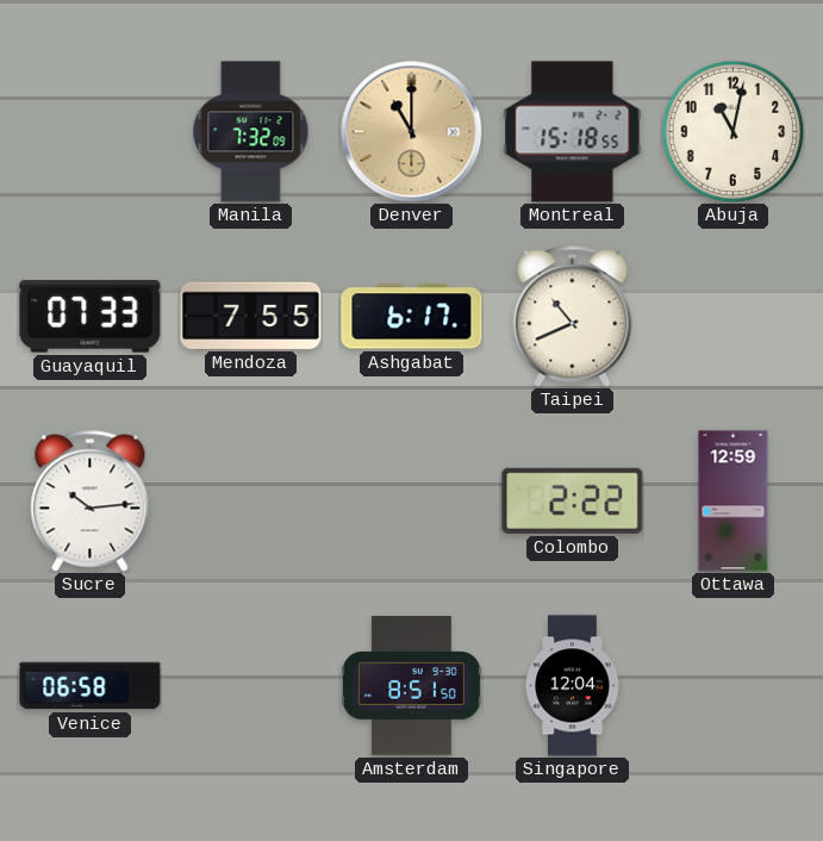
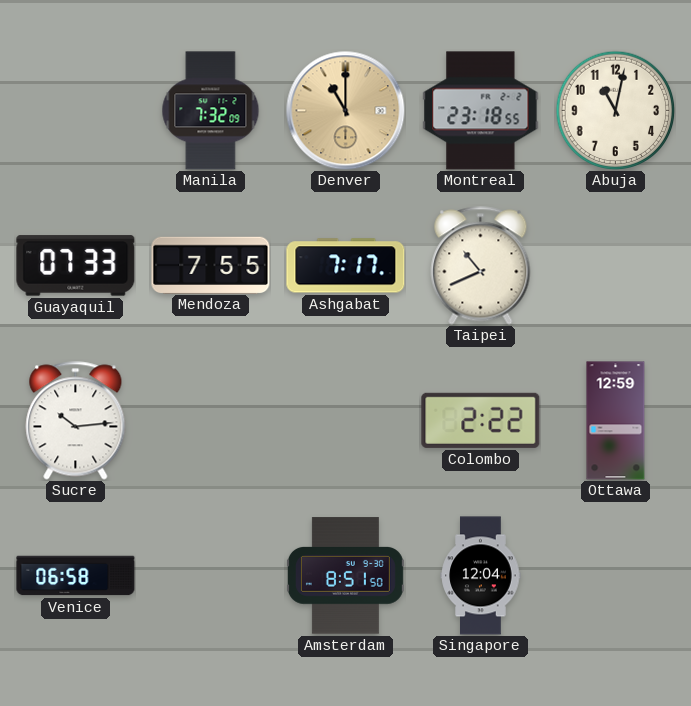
Montreal: 15:18 -> 23:18 (481, 111)
Ashgabat: 6:17 -> 7:17 (346, 266)
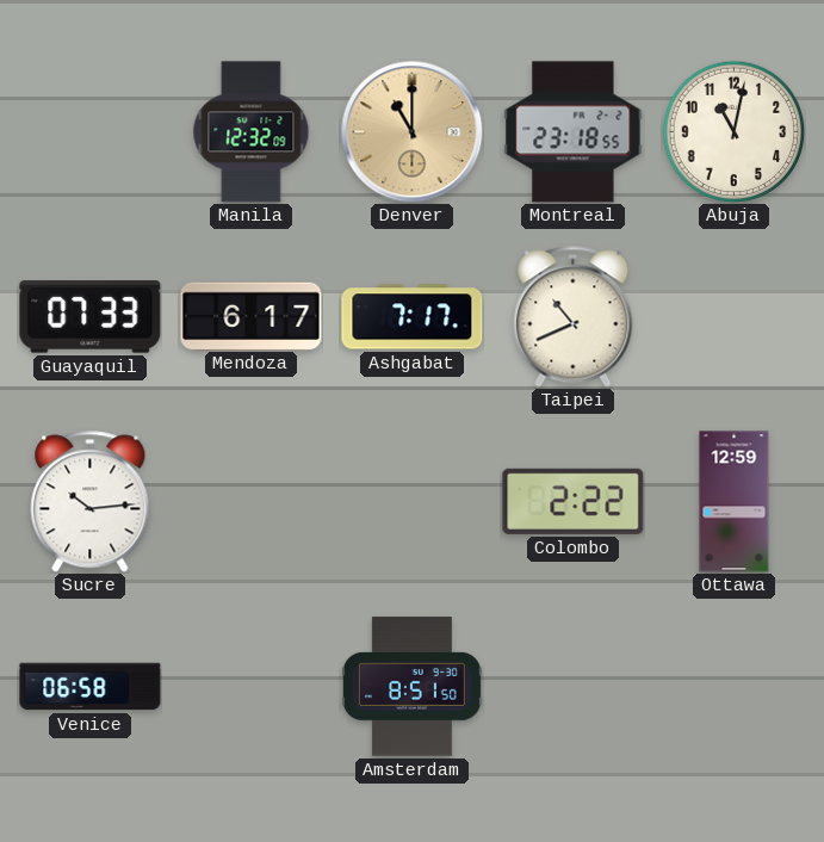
Manila: 7:32 -> 12:32 (252, 132)
Mendoza: 7:55 -> 6:17 (252, 316)
Singapore: 12:04 -> none (481, 576)
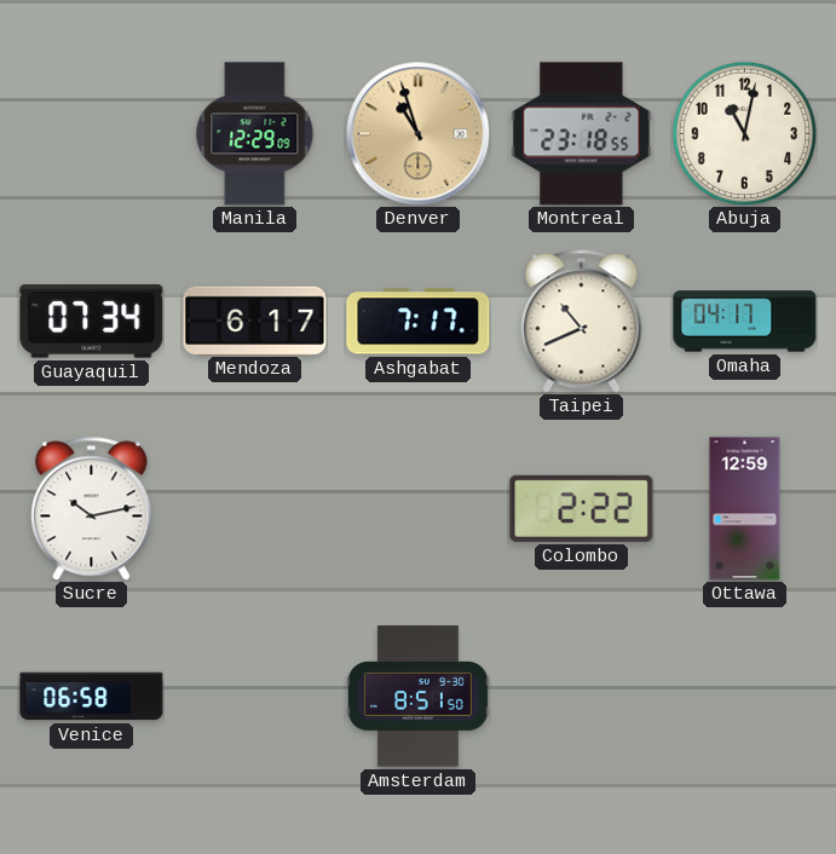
Manila: 12:32 -> 12:29 (255, 134)
Denver: 11:00 -> 10:57 (419, 134)
Guayaquil: 07:33 -> 07:34 (92, 322)
Omaha: none -> 04:17 (745, 322)
Sucre: 10:14 -> 10:13 (92, 509)
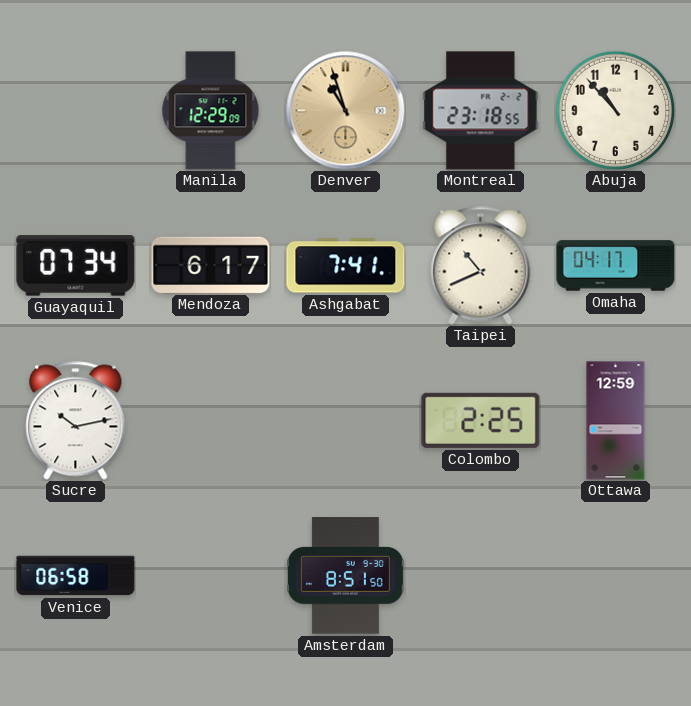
Abuja: 11:02 -> 10:53 (615, 110)
Ashgabat: 7:17 -> 7:41 (346, 266)
Colombo: 2:22 -> 2:25 (481, 420)
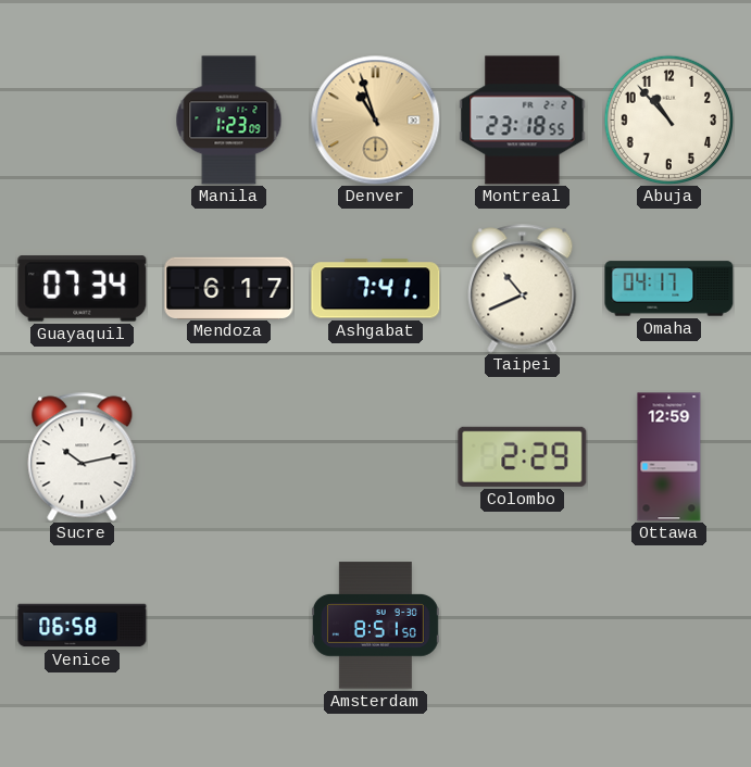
Manila: 12:29 -> 1:23 (229, 121)
Colombo: 2:25 -> 2:29 (523, 456)
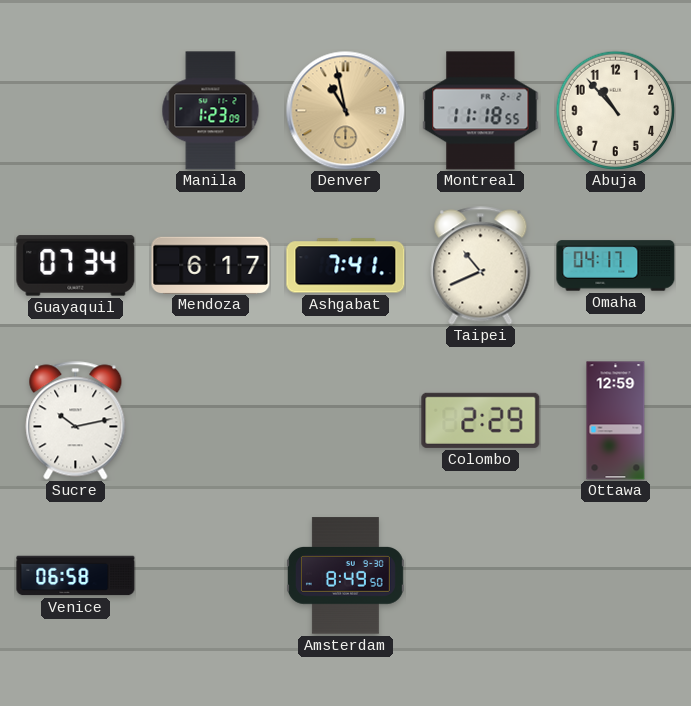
Denver: 10:57 -> 10:58 (346, 111)
Montreal: 23:18 -> 11:18 (481, 111)
Amsterdam: 8:51 -> 8:49 (345, 576)
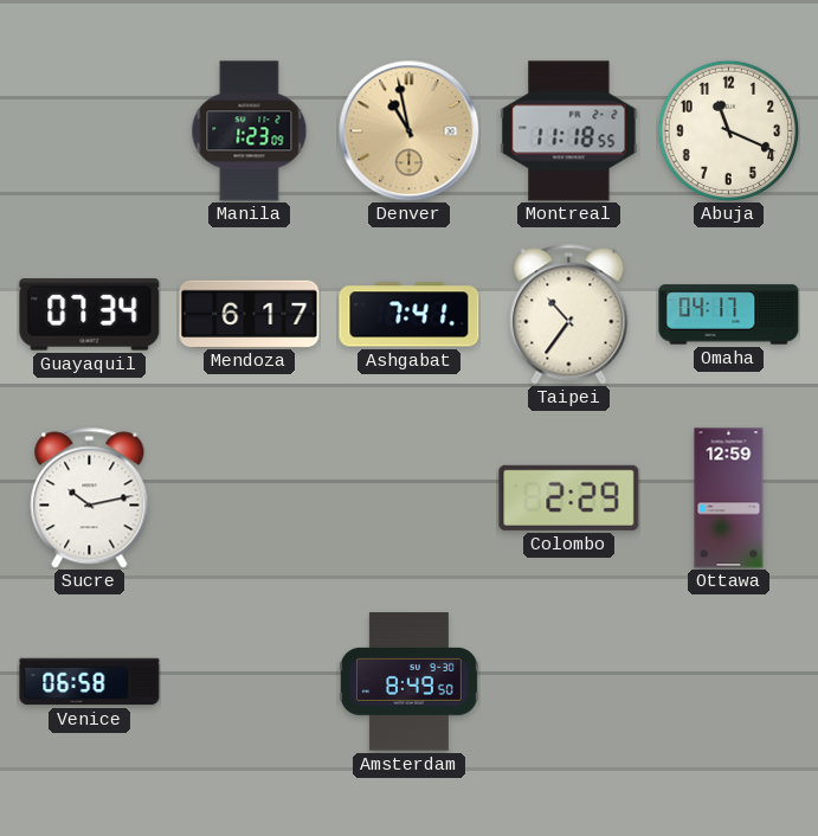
Abuja: 10:53 -> 11:19 (728, 130)
Taipei: 10:41 -> 10:36 (569, 315)
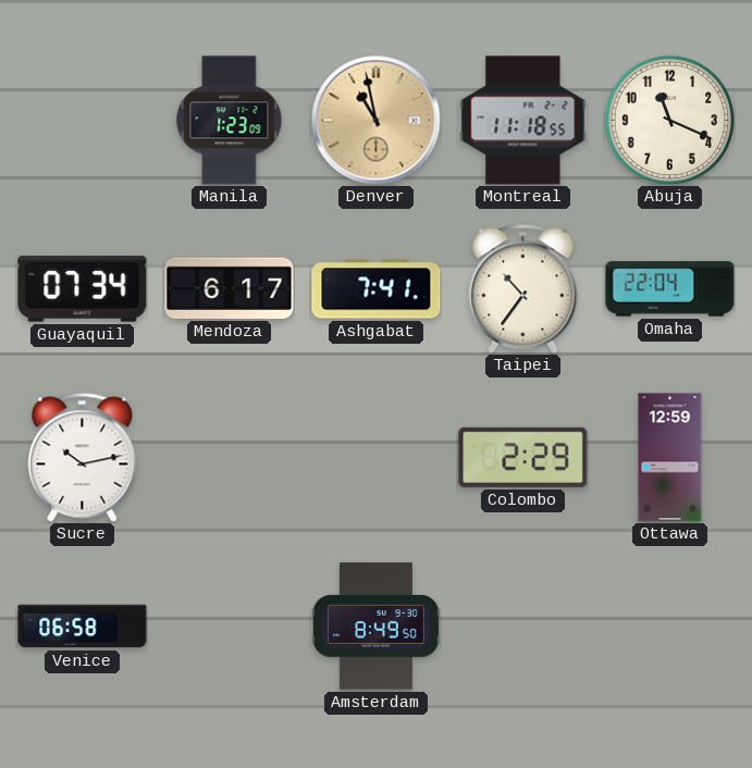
Omaha: 04:17 -> 22:04 (670, 289)
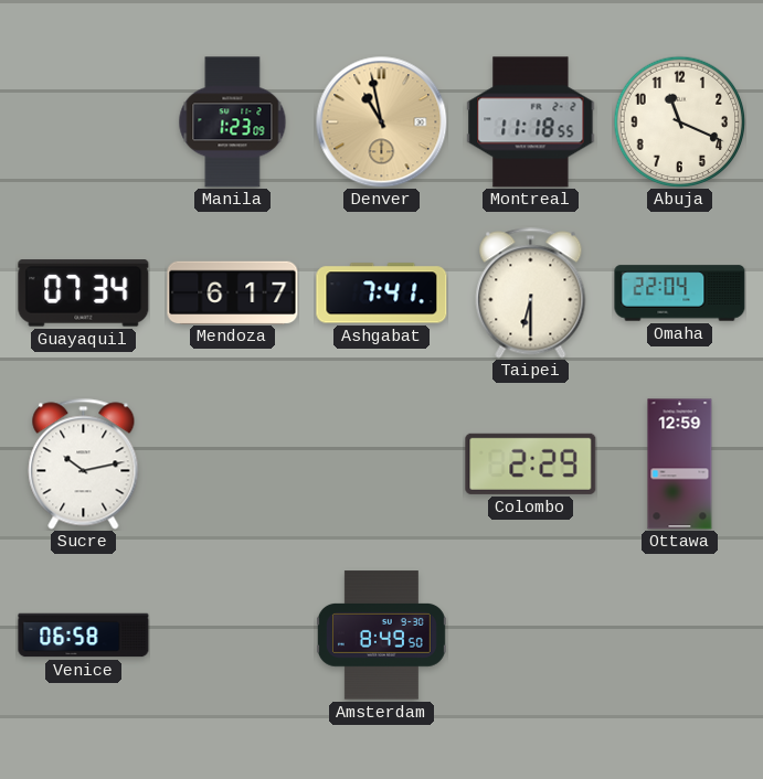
Taipei: 10:36 -> 6:30 (531, 294)
